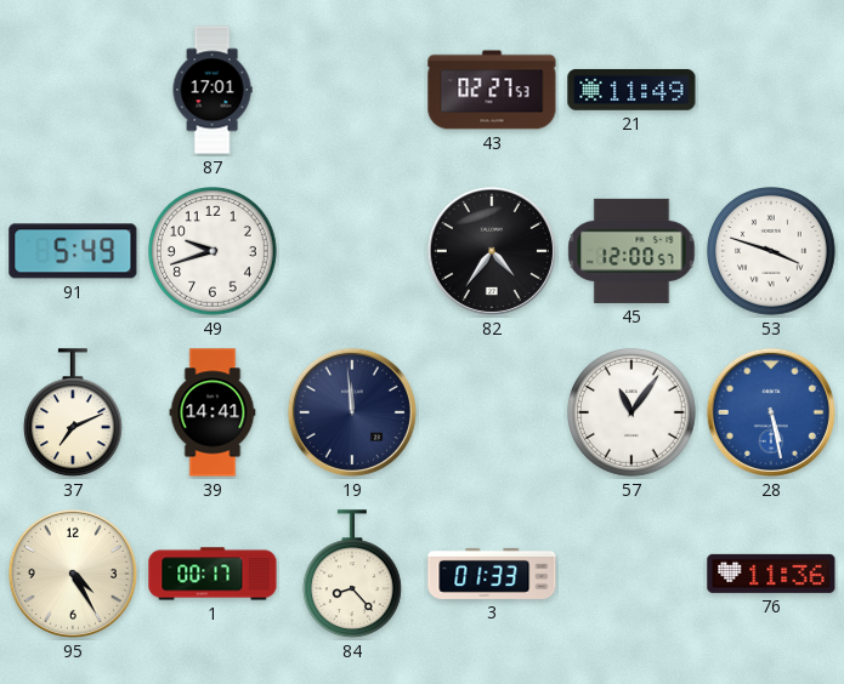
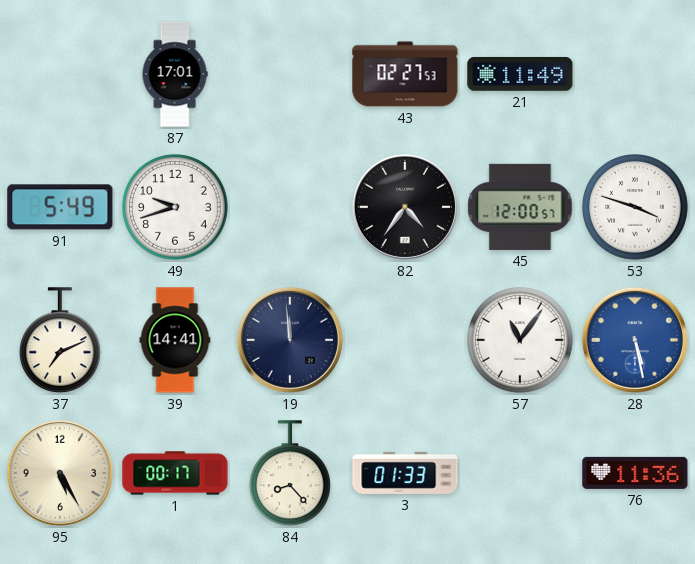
95: 4:25 -> 5:25 (60, 473)
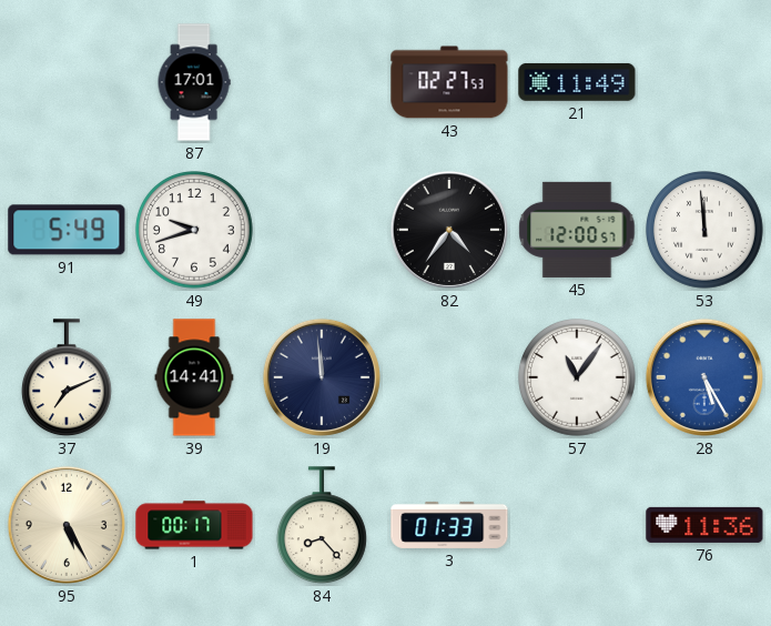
53: 3:48 -> 11:59 (706, 230)
28: 5:28 -> 5:25 (704, 377)
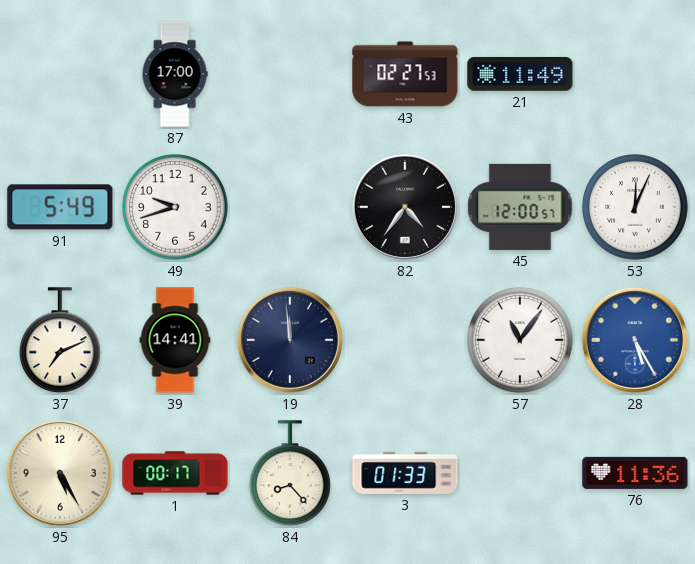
87: 17:01 -> 17:00 (175, 74)
53: 11:59 -> 12:04 (636, 207)
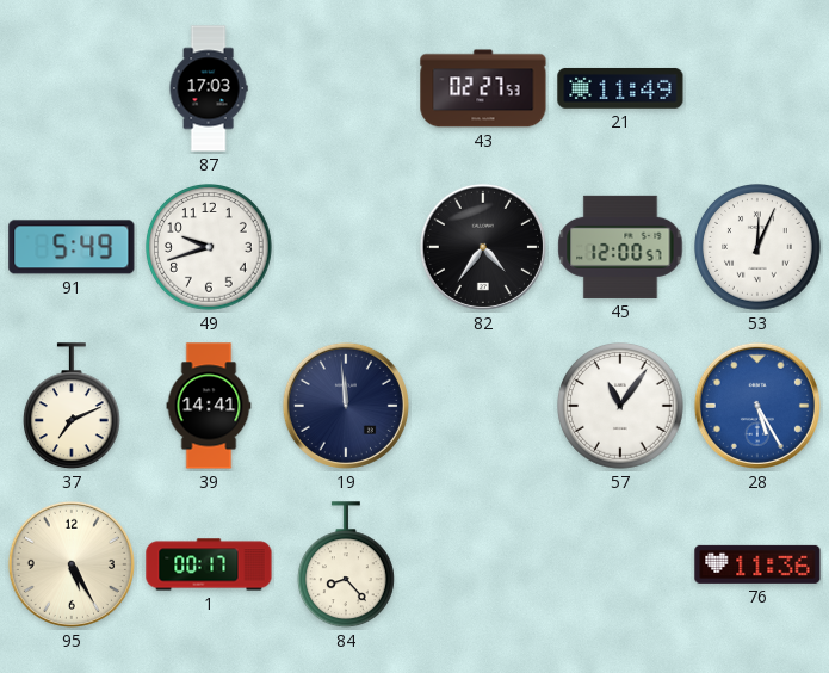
87: 17:00 -> 17:03 (209, 88)
3: 01:33 -> none (405, 473)
